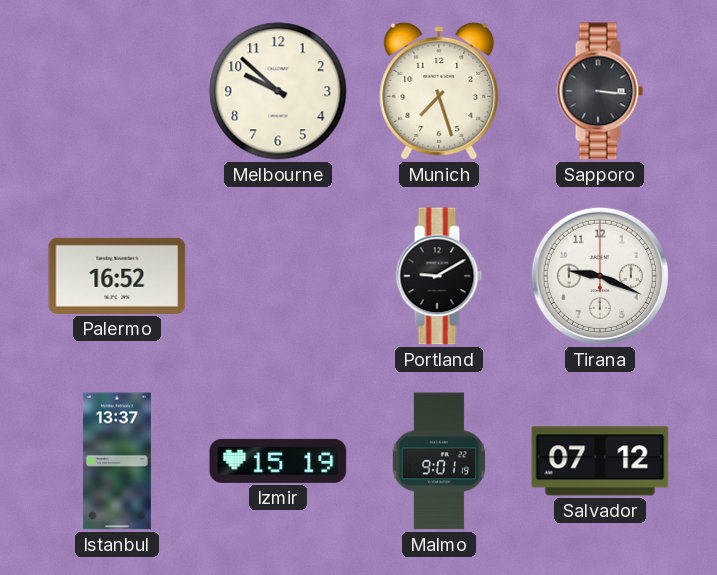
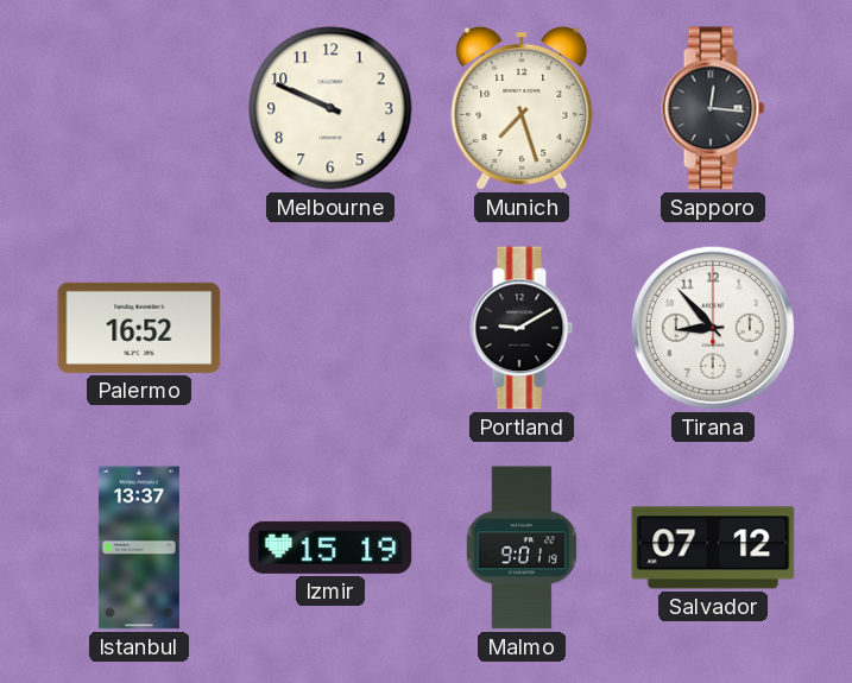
Melbourne: 9:52 -> 9:49 (330, 108)
Sapporo: 3:16 -> 12:16 (713, 108)
Tirana: 9:19 -> 8:53 (713, 328)
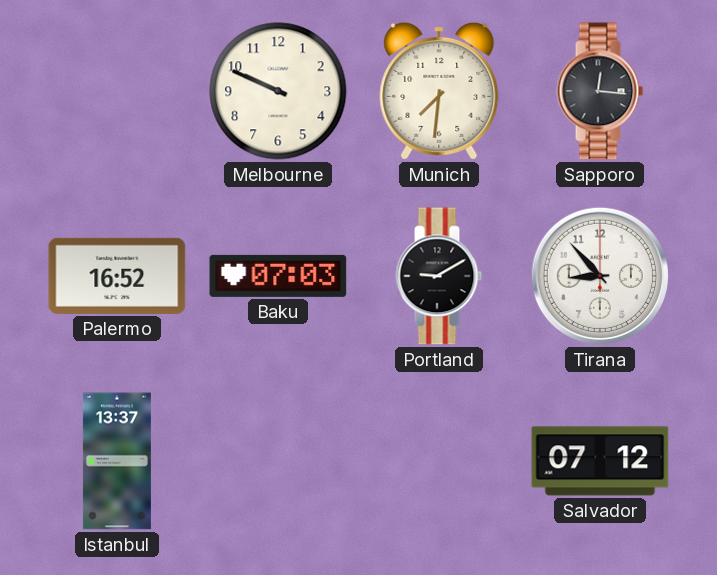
Munich: 7:27 -> 7:31 (439, 91)
Baku: none -> 07:03 (278, 276)
Izmir: 15:19 -> none (330, 548)
Malmo: 9:01 -> none (522, 548)
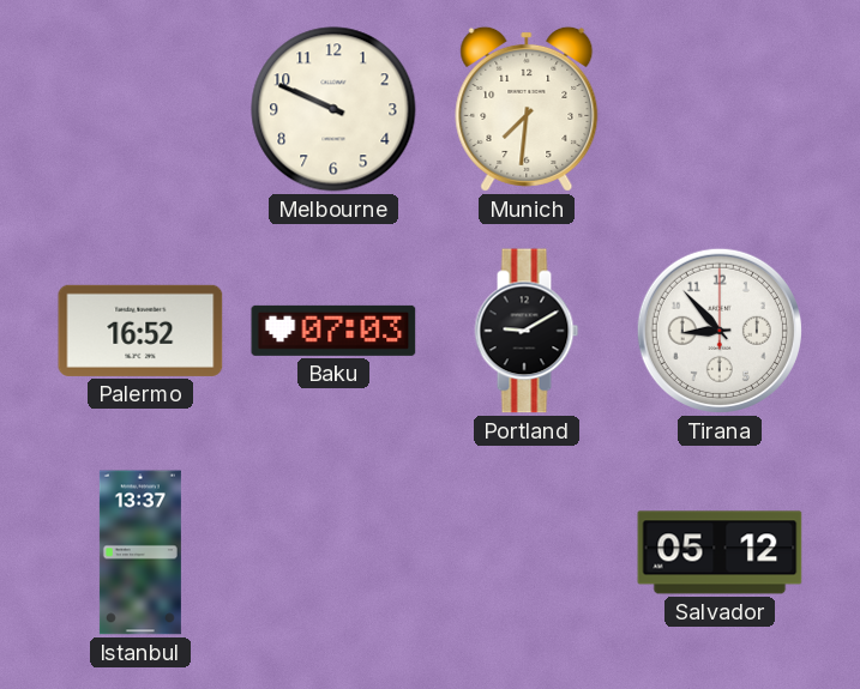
Sapporo: 12:16 -> none (600, 91)
Salvador: 07:12 -> 05:12 (720, 552)
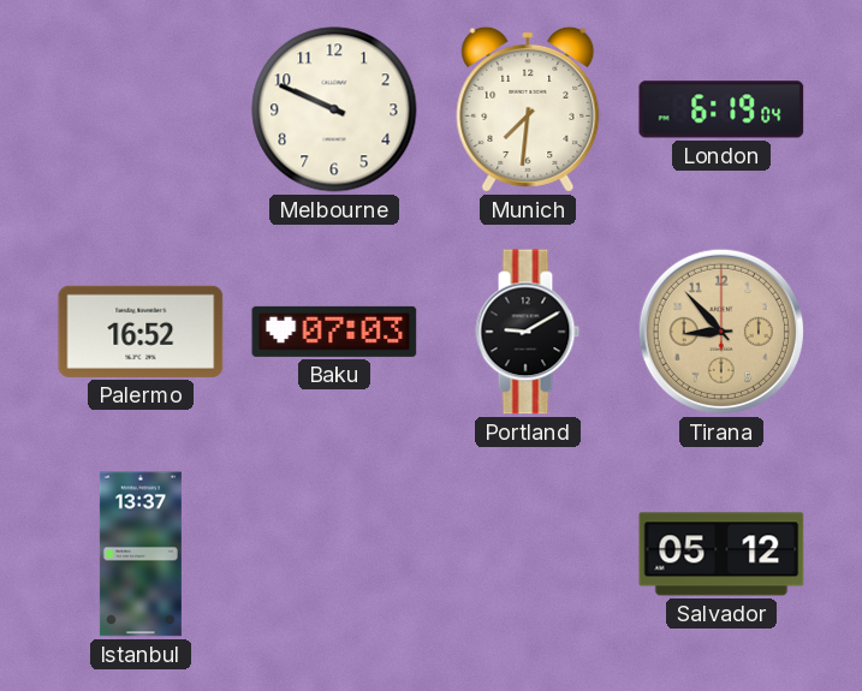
London: none -> 6:19 (721, 109)
Tirana dial: white -> champagne (721, 332)
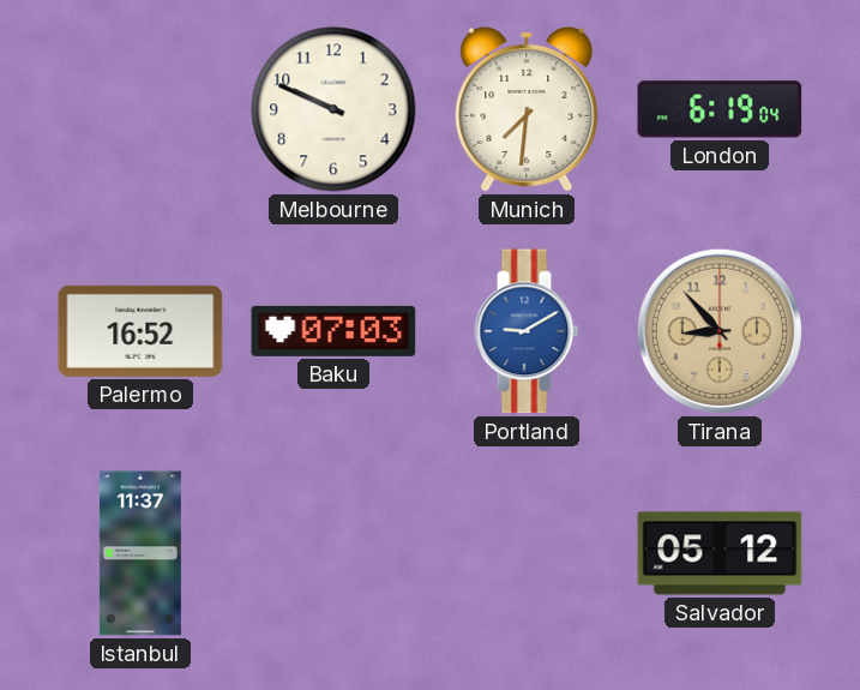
Portland dial: black -> blue (527, 331)
Istanbul: 13:37 -> 11:37 (140, 553)
